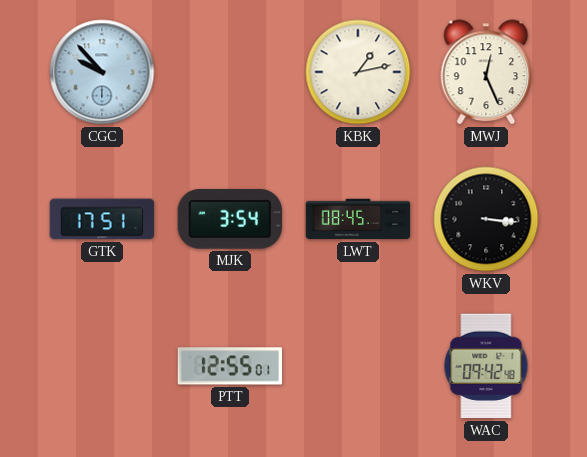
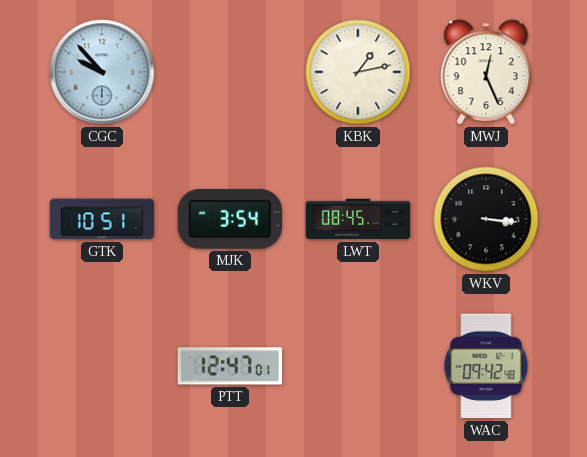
GTK: 17:51 -> 10:51 (102, 219)
PTT: 12:55 -> 12:47 (230, 366)
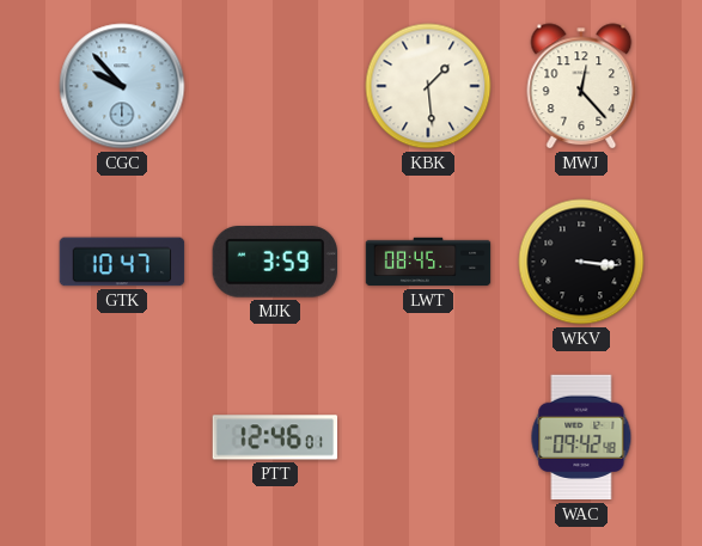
KBK: 1:13 -> 1:29 (428, 86)
MWJ: 12:26 -> 12:23 (581, 86)
GTK: 10:51 -> 10:47 (122, 262)
MJK: 3:54 -> 3:59 (274, 263)
PTT: 12:47 -> 12:46 (275, 437)
